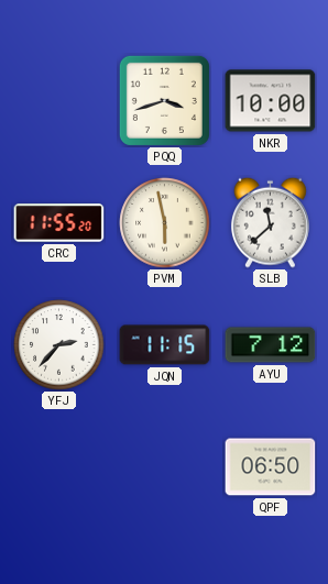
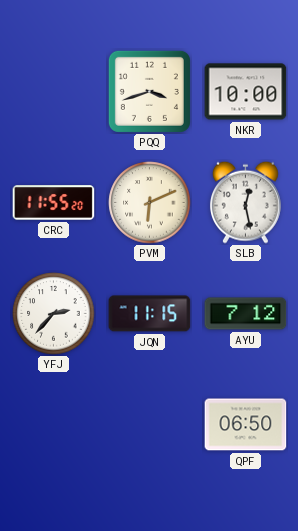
PVM: 5:58 -> 6:11 (150, 203)
SLB: 11:38 -> 12:28 (245, 202)
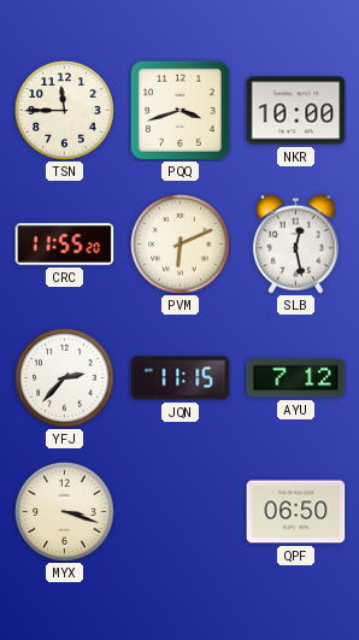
TSN: none -> 11:45 (65, 111)
MYX: none -> 3:18 (65, 512)
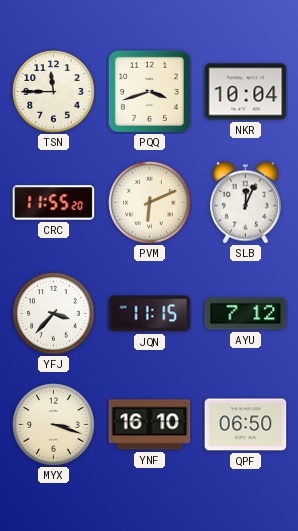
NKR: 10:00 -> 10:04 (246, 92)
SLB: 12:28 -> 12:04 (245, 202)
YFJ: 2:37 -> 3:37 (54, 314)
YNF: none -> 16:10 (150, 425)
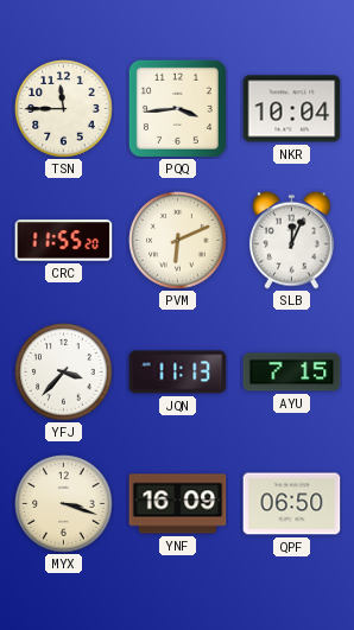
PQQ: 3:42 -> 3:44 (177, 108)
JQN: 11:15 -> 11:13 (178, 373)
AYU: 7:12 -> 7:15 (292, 373)
YNF: 16:10 -> 16:09 (178, 504)
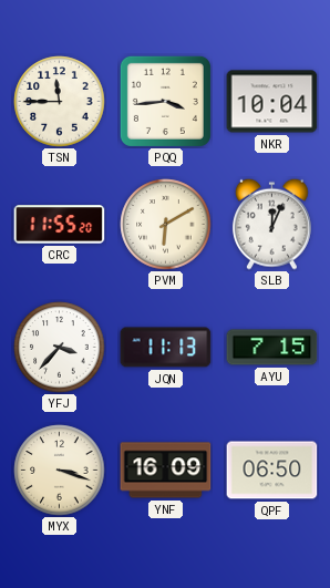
PVM: 6:11 -> 6:10 (166, 225)
